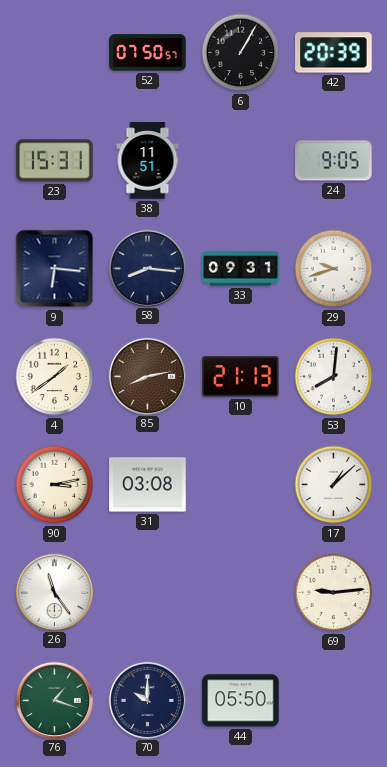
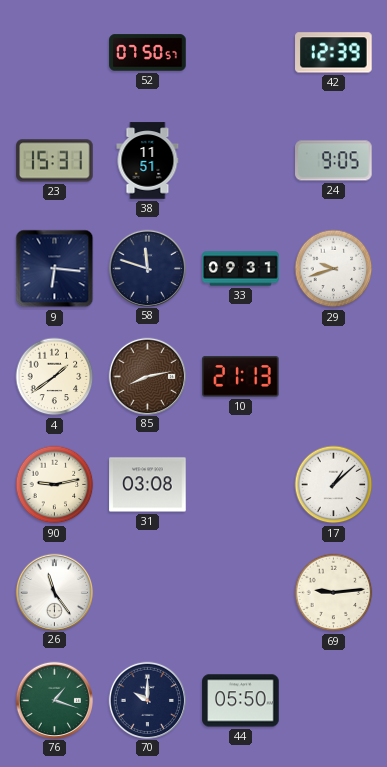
6: 1:05 -> none (241, 53)
42: 20:39 -> 12:39 (334, 53)
58: 8:16 -> 11:48 (147, 268)
53: 8:01 -> none (334, 377)
90: 3:13 -> 9:13 (55, 485)
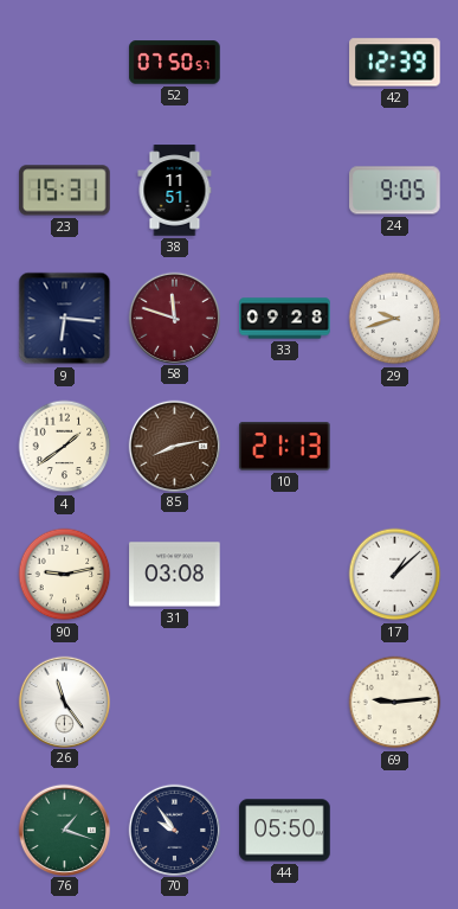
58 dial: navy -> burgundy (174, 318)
33: 09:31 -> 09:28 (285, 319)
70: 10:00 -> 9:54 (174, 830)
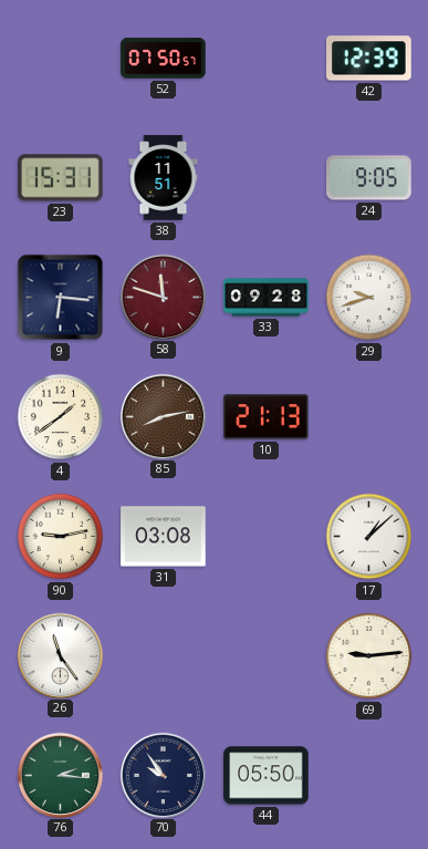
76: 1:18 -> 2:16 (60, 775)
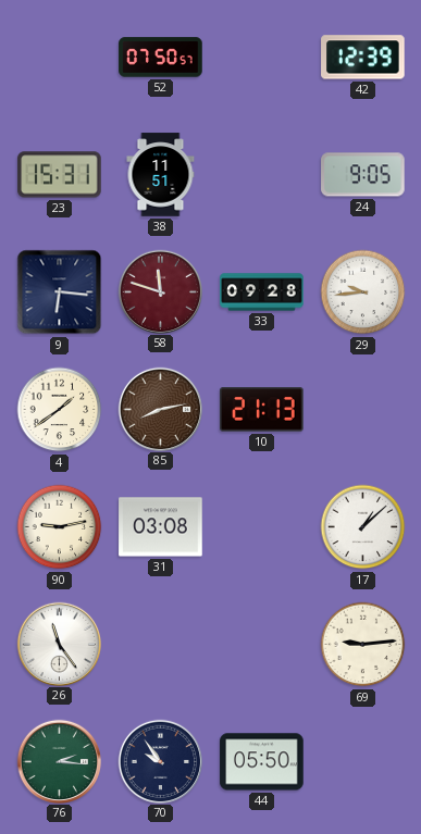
29: 9:42 -> 9:44 (363, 292)
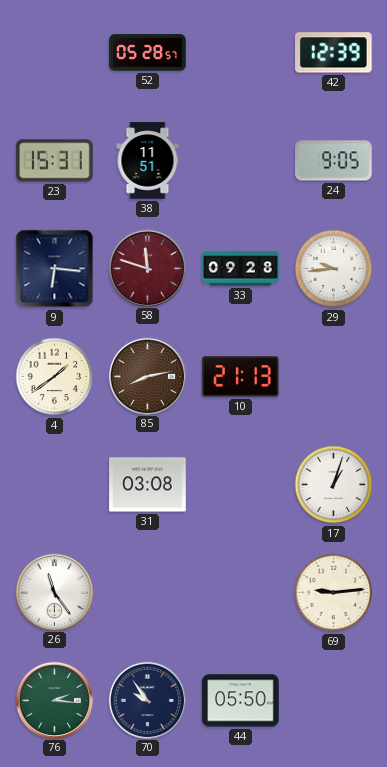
52: 07:50 -> 05:28 (148, 53)
90: 9:13 -> none (60, 527)
17: 1:08 -> 1:03 (334, 485)
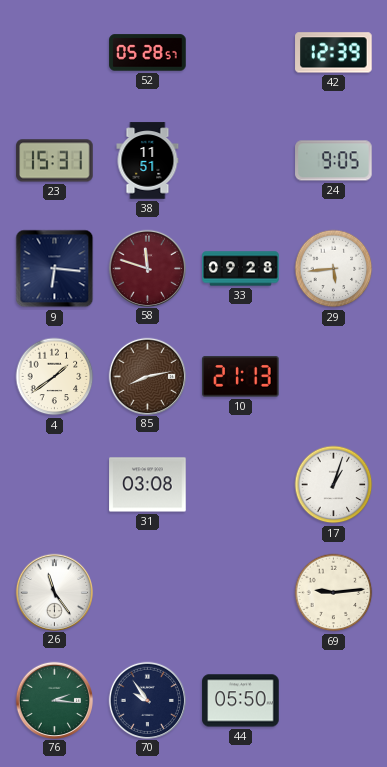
29: 9:44 -> 5:44 (334, 269)
